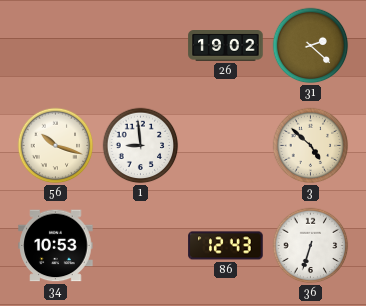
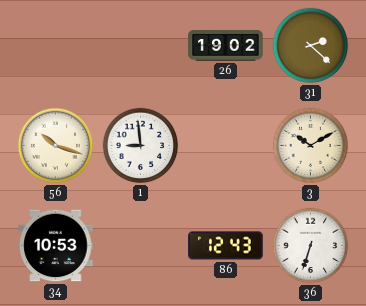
3: 4:52 -> 10:10 (311, 146)
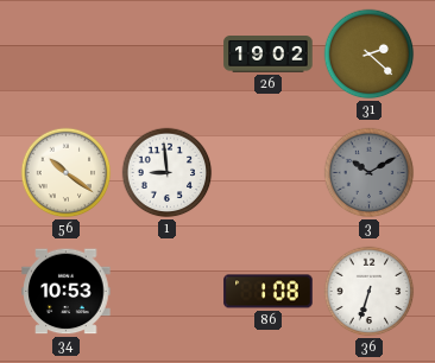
56: 10:18 -> 10:21 (67, 173)
3 dial: cream -> grey (370, 173)
86: 12:43 -> 1:08 (269, 292)
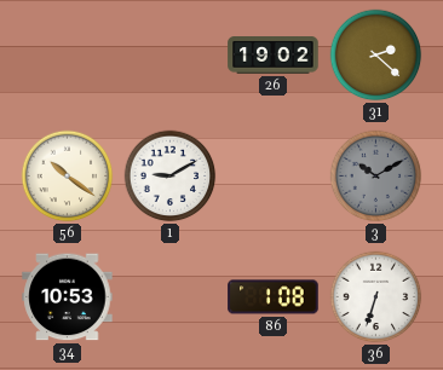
1: 8:59 -> 9:10 (171, 177)
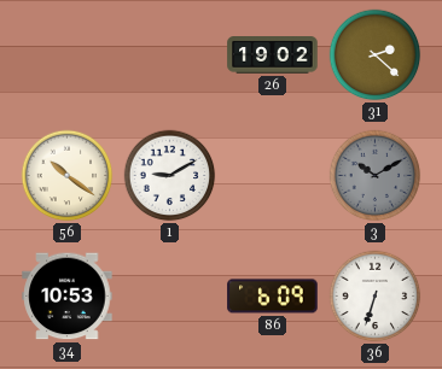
86: 1:08 -> 6:09 (273, 297)
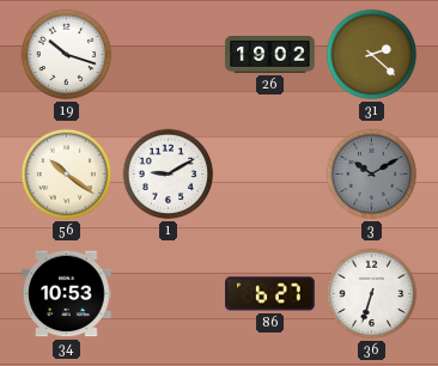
19: none -> 10:18 (67, 55)
86: 6:09 -> 6:27 (270, 294)
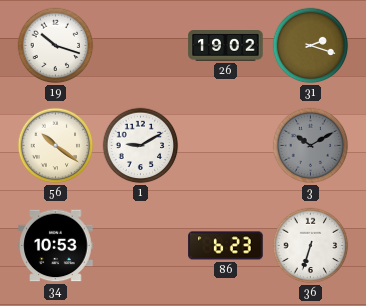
31: 2:22 -> 2:18 (311, 46)
86: 6:27 -> 6:23 (226, 246)
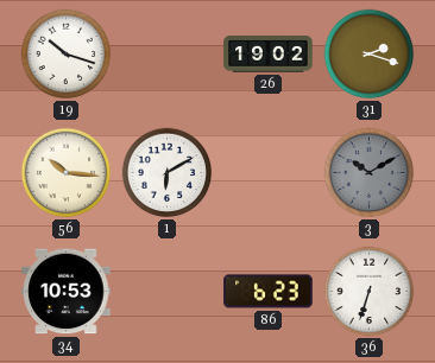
56: 10:21 -> 10:16 (67, 173)
1: 9:10 -> 6:10 (168, 173)
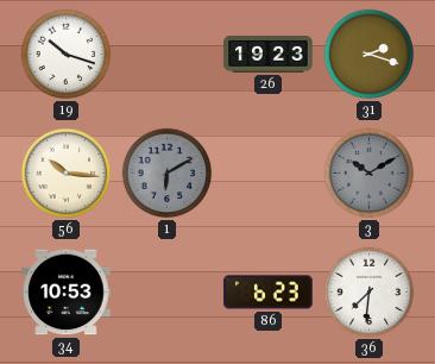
26: 19:02 -> 19:23 (269, 55)
1 dial: white -> grey (168, 174)
36: 6:33 -> 7:31 (370, 293)
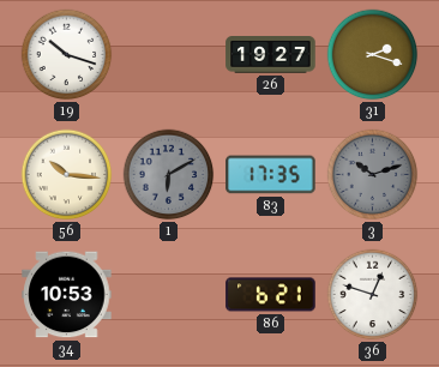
26: 19:23 -> 19:27 (271, 55)
83: none -> 17:35 (271, 175)
3: 10:10 -> 10:12 (373, 175)
86: 6:23 -> 6:21 (271, 295)
36: 7:31 -> 12:48 (373, 295)
